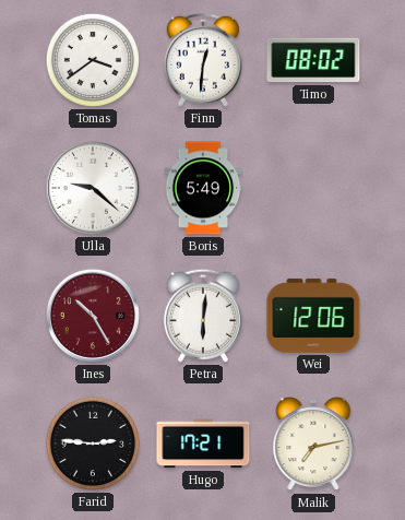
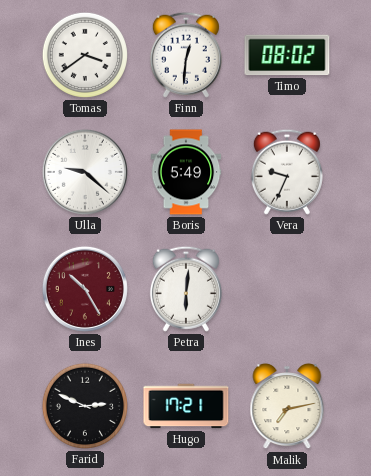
Vera: none -> 9:34 (287, 172)
Wei: 12:06 -> none (313, 316)
Farid: 2:46 -> 2:49 (85, 406)
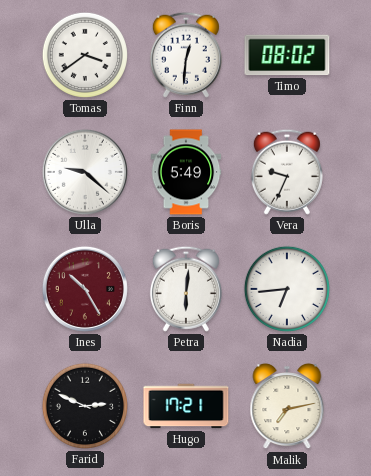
Nadia: none -> 6:44 (287, 289)
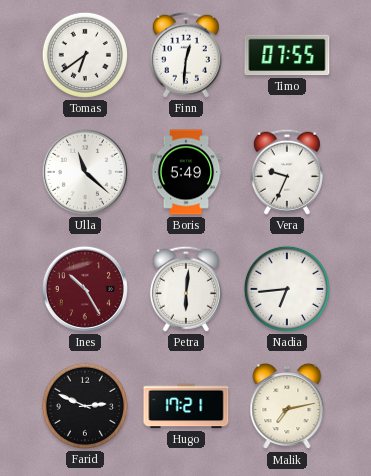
Tomas: 3:39 -> 6:39 (85, 55)
Timo: 08:02 -> 07:55 (287, 55)
Ulla: 9:22 -> 11:22 (85, 172)
